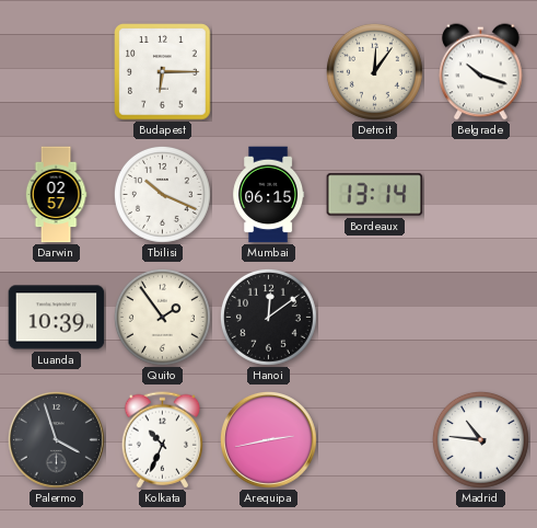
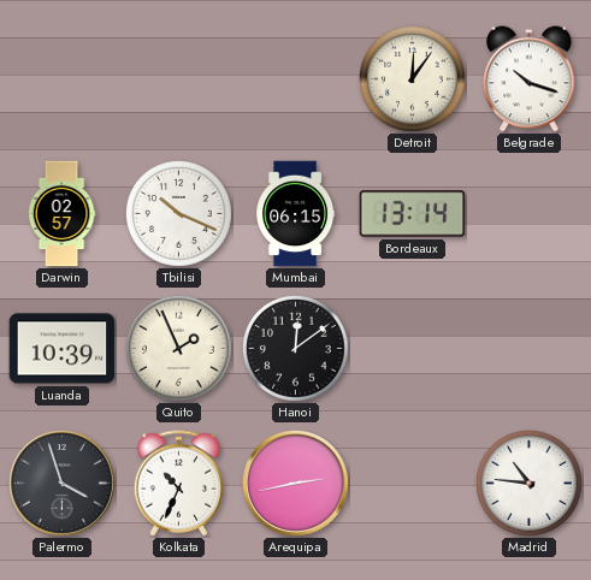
Budapest: 6:15 -> none (163, 72)
Quito: 1:54 -> 1:56 (178, 348)
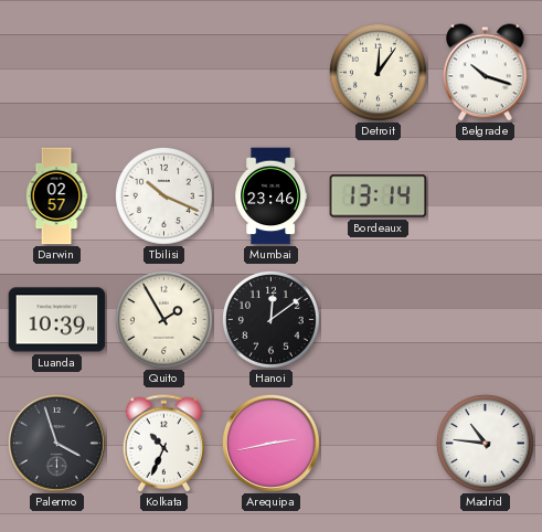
Mumbai: 06:15 -> 23:46 (272, 196)
Quito: 1:56 -> 1:55 (163, 319)
